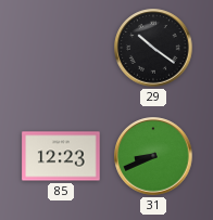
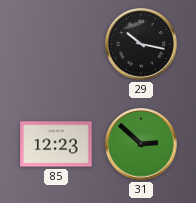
29: 10:21 -> 10:17 (141, 44)
31: 8:41 -> 2:52 (141, 144)
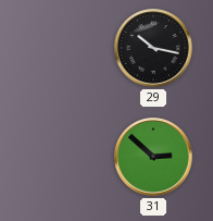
85: 12:23 -> none (56, 144)
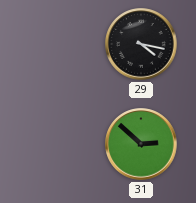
29: 10:17 -> 4:17 (141, 44)
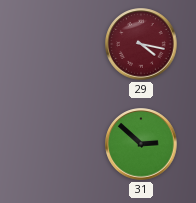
29 dial: black -> burgundy (141, 44)
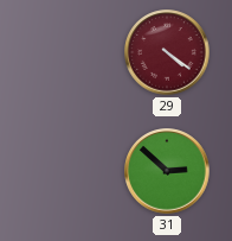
29: 4:17 -> 4:21 (167, 52)
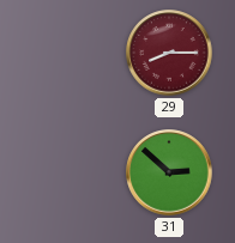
29: 4:21 -> 8:15 (169, 53)
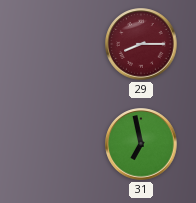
31: 2:52 -> 6:58 (141, 144)
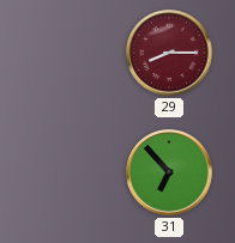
31: 6:58 -> 6:53 (169, 172)
